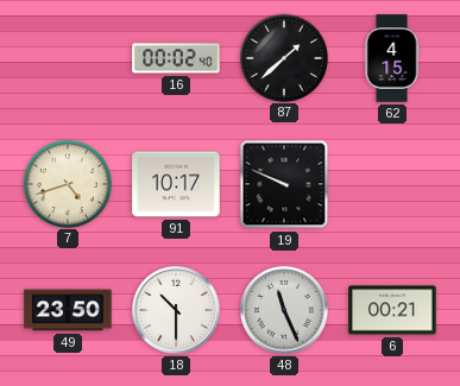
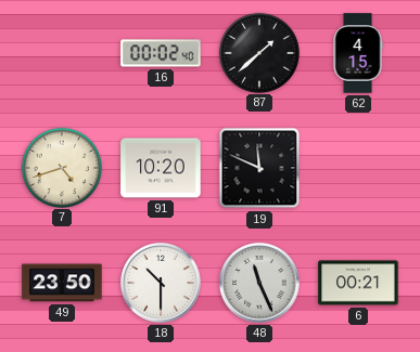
91: 10:17 -> 10:20 (161, 168)
19: 9:49 -> 11:49 (259, 168)
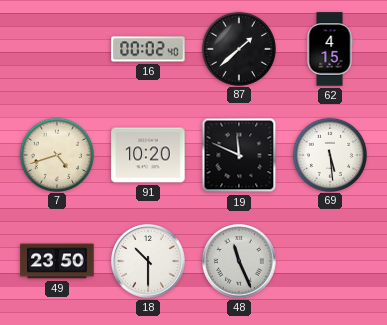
69: none -> 5:29 (329, 154)
6: 00:21 -> none (358, 283)
